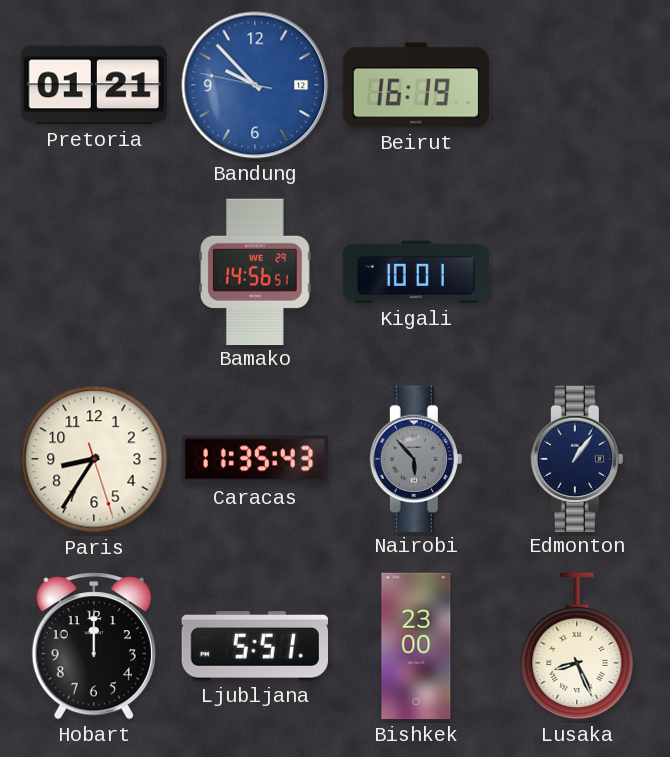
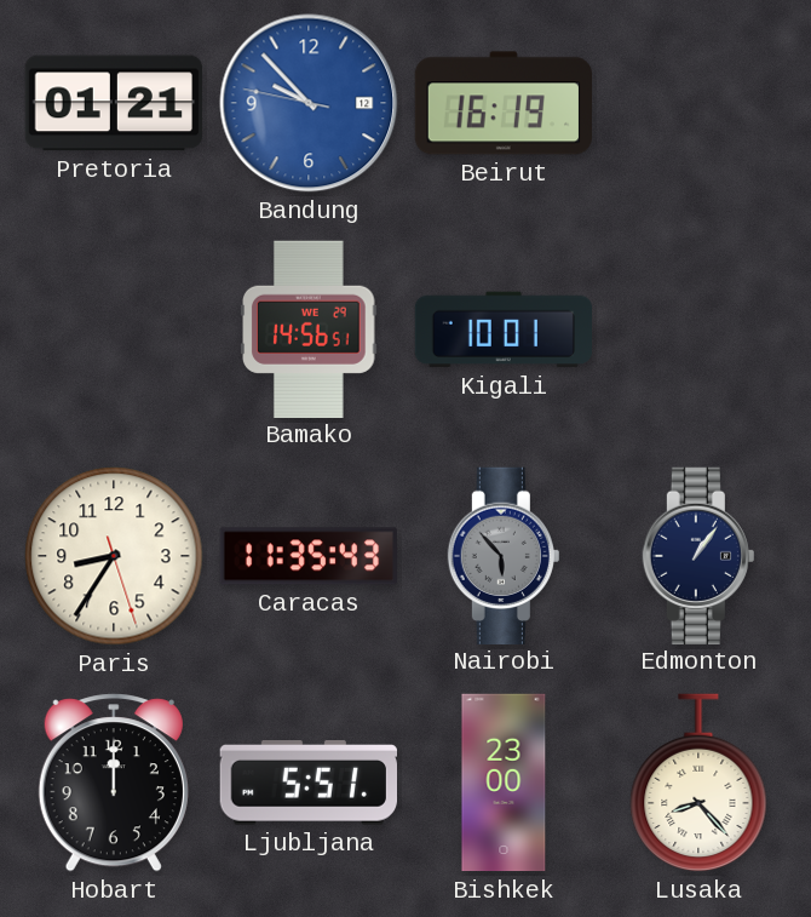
Lusaka: 8:26 -> 8:23 (698, 783)
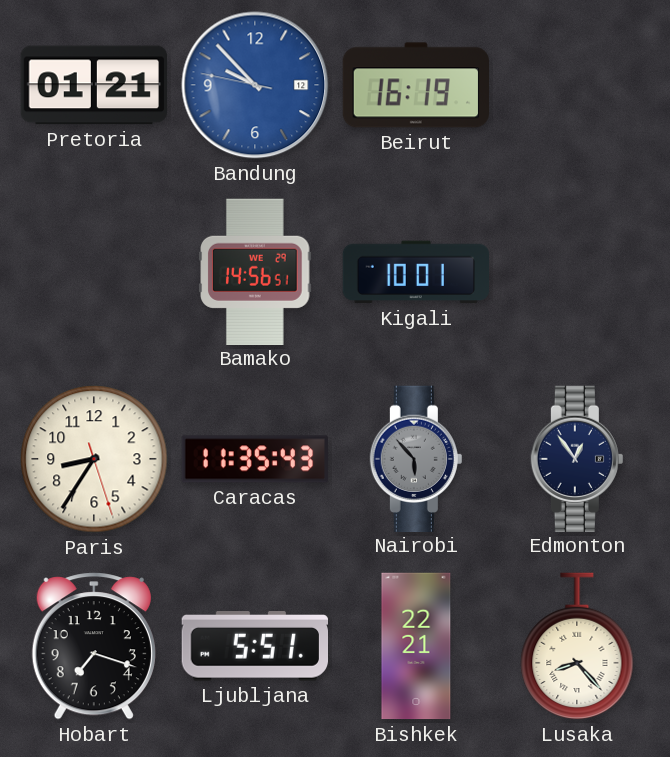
Edmonton: 1:06 -> 12:54 (577, 458)
Hobart: 12:00 -> 7:18 (94, 646)
Bishkek: 23:00 -> 22:21 (416, 646)
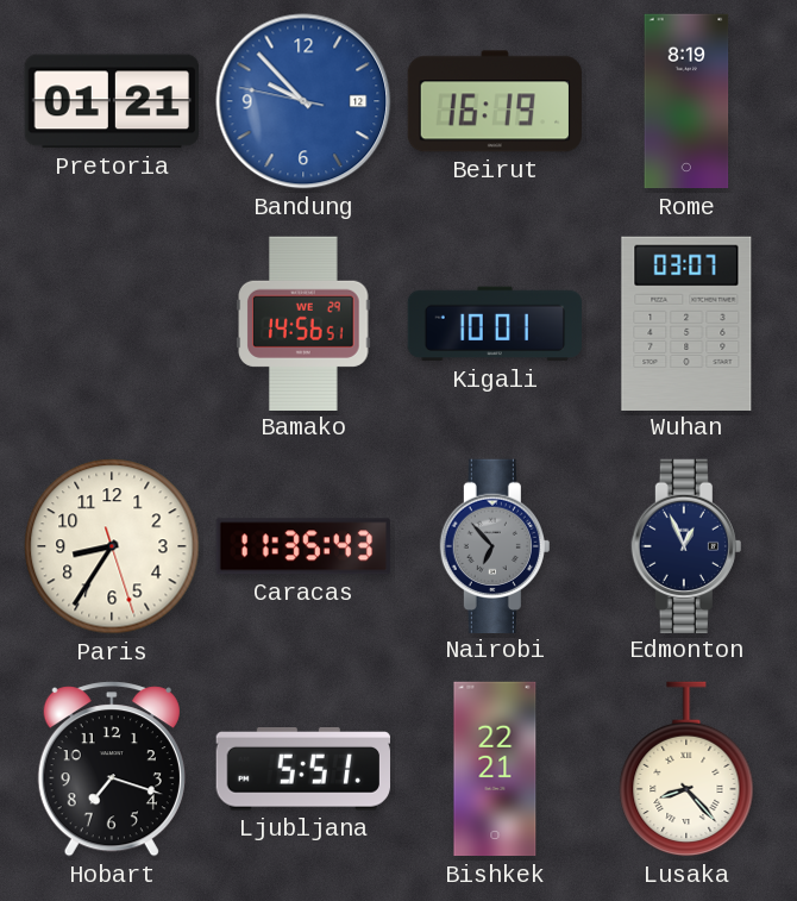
Rome: none -> 8:19 (686, 101)
Wuhan: none -> 03:07 (686, 323)
Nairobi: 5:53 -> 6:53 (495, 545)
Edmonton: 12:54 -> 12:56 (686, 545)
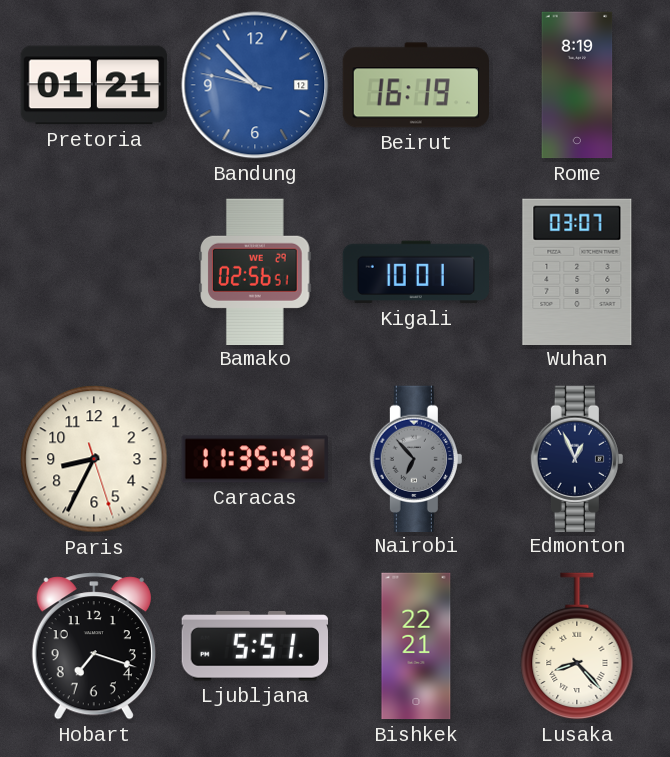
Bamako: 14:56 -> 02:56 (255, 271)
Paris: 8:35 -> 8:34 (94, 459)
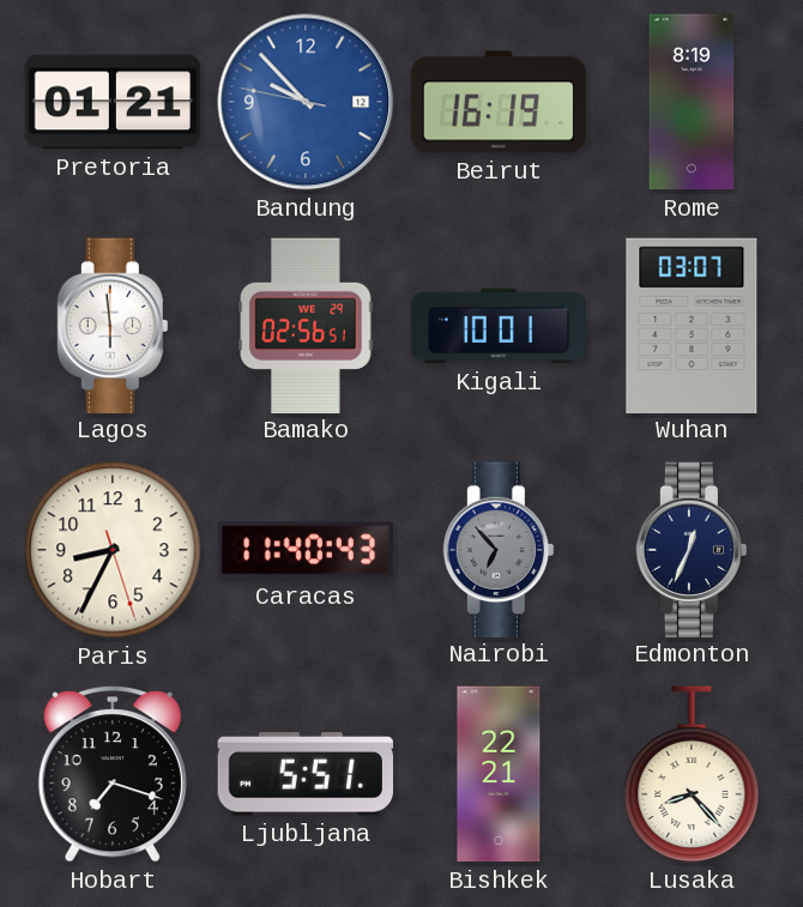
Lagos: none -> 5:59 (113, 325)
Caracas: 11:35 -> 11:40 (304, 550)
Edmonton: 12:56 -> 12:34 (692, 549)
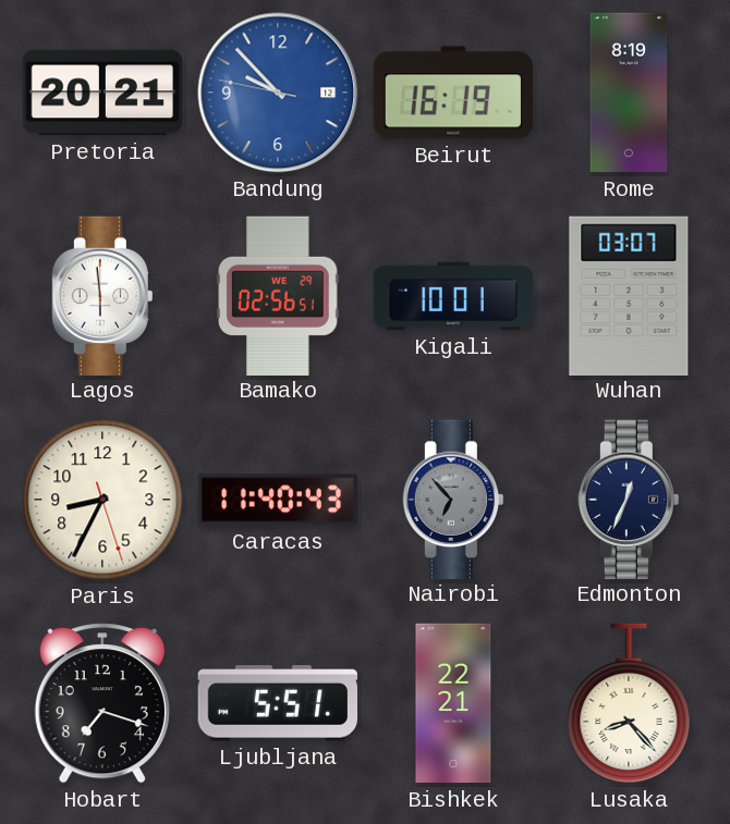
Pretoria: 01:21 -> 20:21 (101, 93)
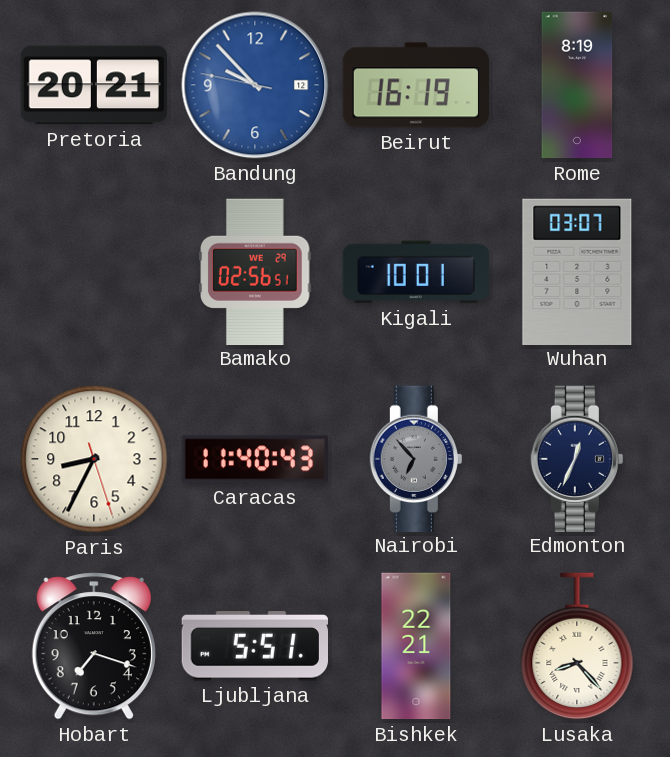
Lagos: 5:59 -> none (102, 295)
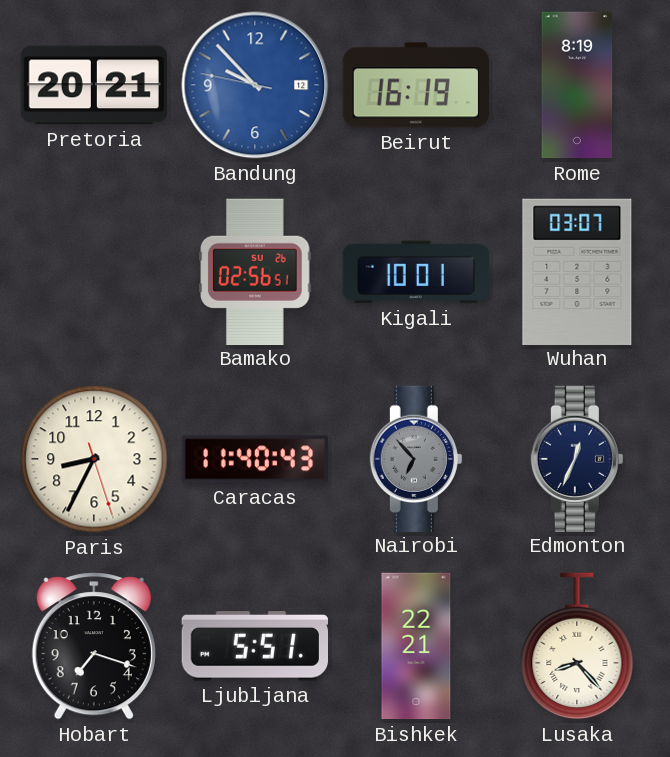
Bamako date: WE 29 -> SU 26 (255, 271)
